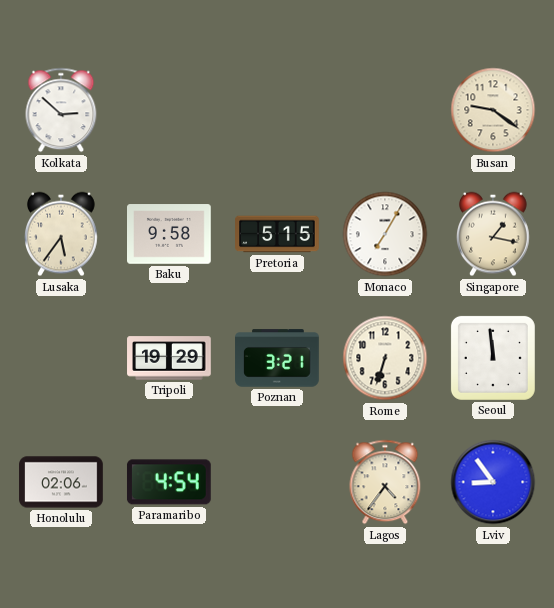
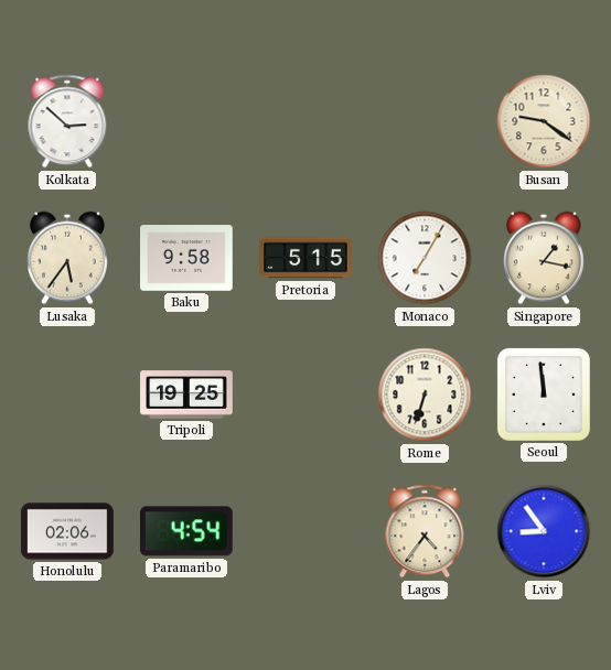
Tripoli: 19:29 -> 19:25 (186, 395)
Poznan: 3:21 -> none (277, 358)
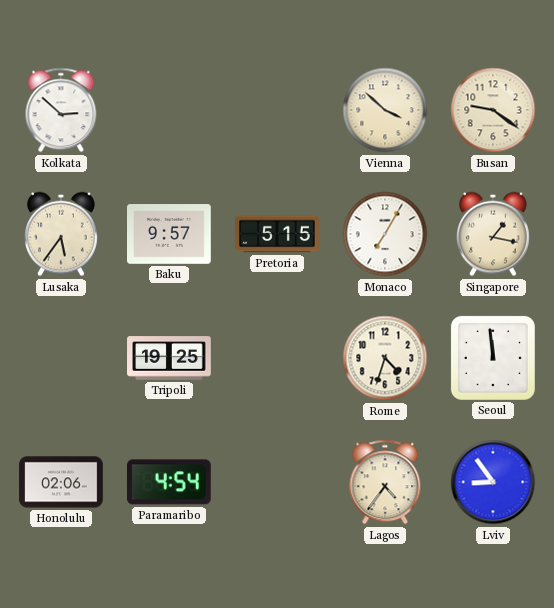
Vienna: none -> 3:52 (385, 110)
Baku: 9:58 -> 9:57 (170, 234)
Rome: 6:33 -> 4:33 (385, 358)
